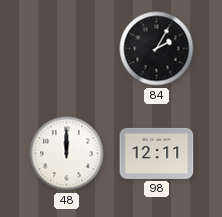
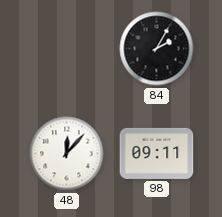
48: 12:00 -> 12:07 (67, 154)
98: 12:11 -> 09:11 (157, 153)
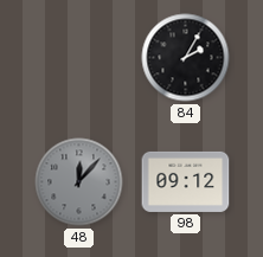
48 dial: white -> grey (79, 182)
98: 09:11 -> 09:12 (186, 181)
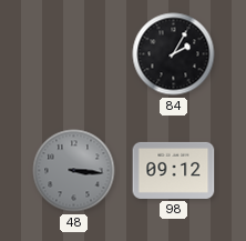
48: 12:07 -> 3:16 (74, 171)
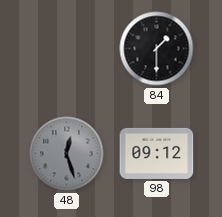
84: 2:05 -> 1:30 (157, 49)
48: 3:16 -> 12:27 (67, 154)
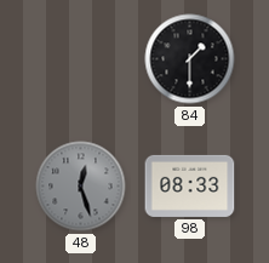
98: 09:12 -> 08:33 (190, 185)
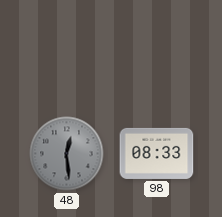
84: 1:30 -> none (190, 59)
48: 12:27 -> 12:29 (67, 154)
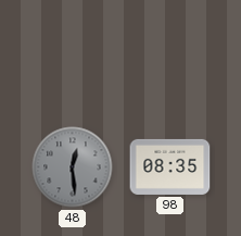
98: 08:33 -> 08:35 (170, 166)
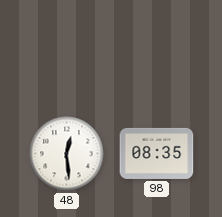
48 dial: grey -> white (67, 154)
